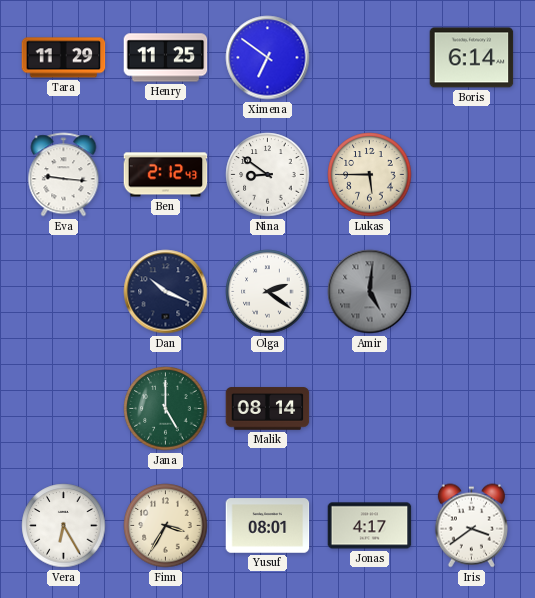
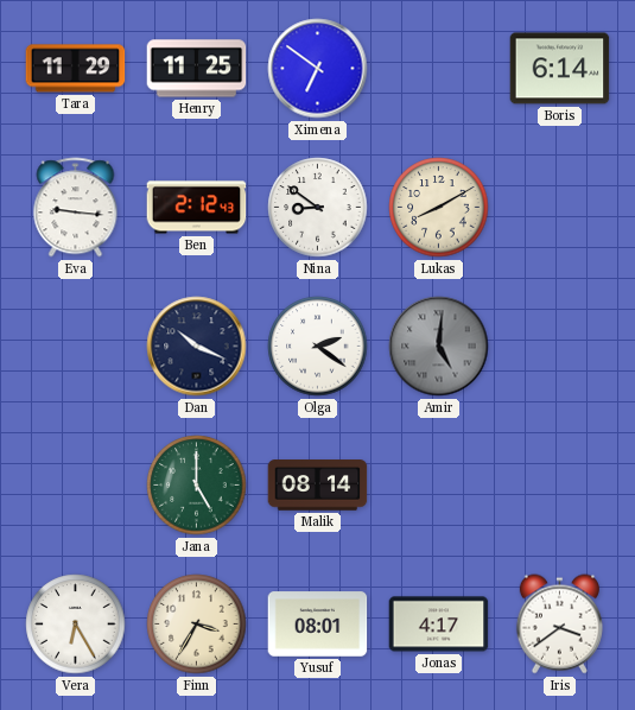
Lukas: 5:45 -> 8:10 (439, 208)
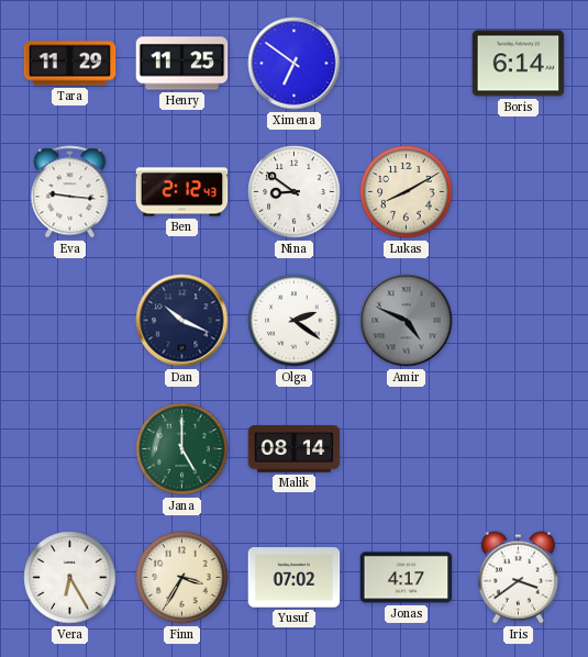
Amir: 5:01 -> 4:49 (407, 321)
Yusuf: 08:01 -> 07:02 (295, 578)
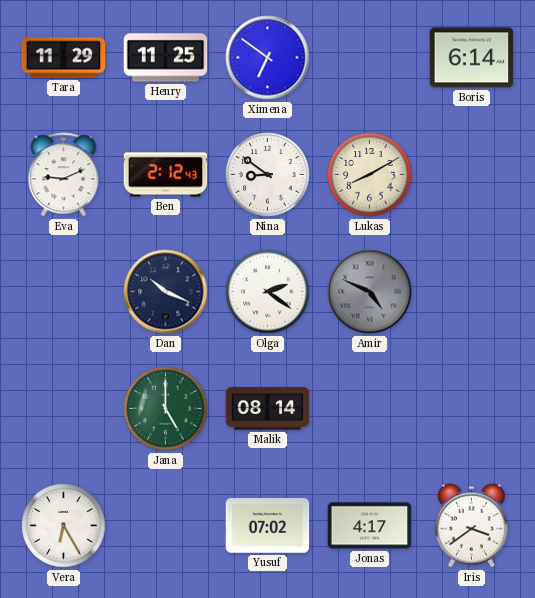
Eva: 9:16 -> 9:11 (64, 175)
Finn: 3:35 -> none (182, 578)
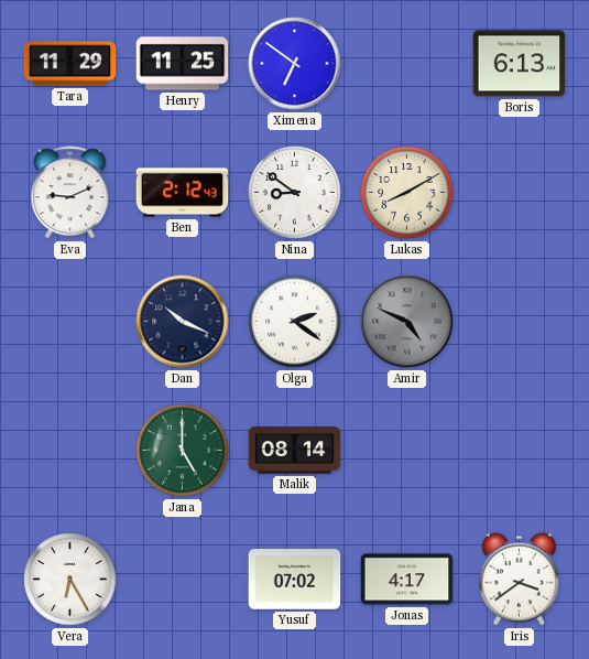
Boris: 6:14 -> 6:13 (520, 64)
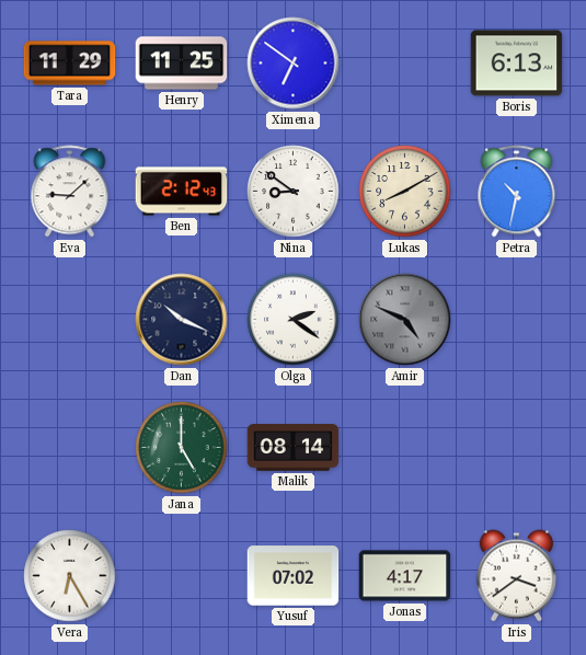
Eva: 9:11 -> 9:08 (70, 192)
Petra: none -> 10:32 (517, 192)
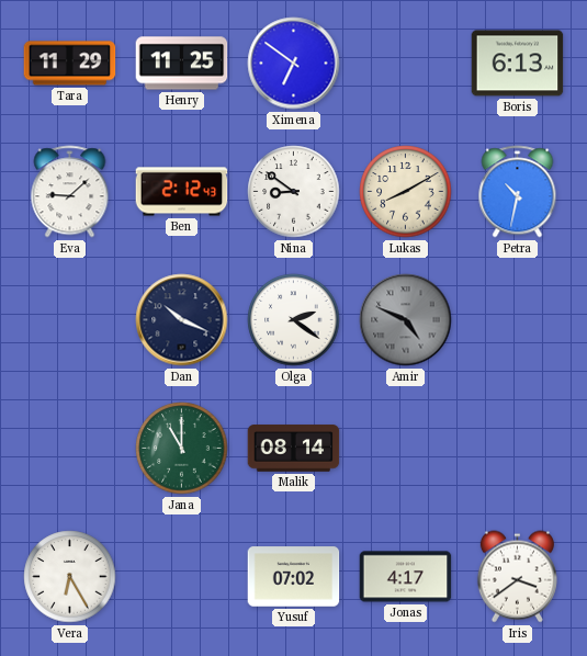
Jana: 5:00 -> 11:00 (182, 449)
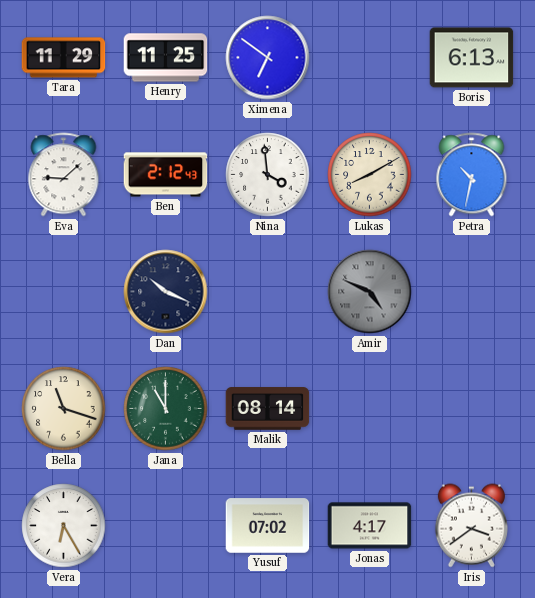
Nina: 8:51 -> 3:59 (268, 175)
Olga: 2:21 -> none (294, 320)
Bella: none -> 11:18 (64, 409)
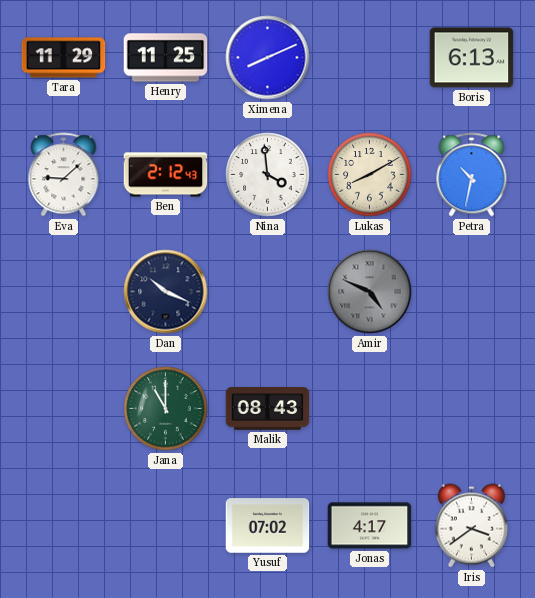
Ximena: 6:51 -> 8:11 (268, 58)
Bella: 11:18 -> none (64, 409)
Malik: 08:14 -> 08:43 (268, 409)
Vera: 6:25 -> none (64, 526)
